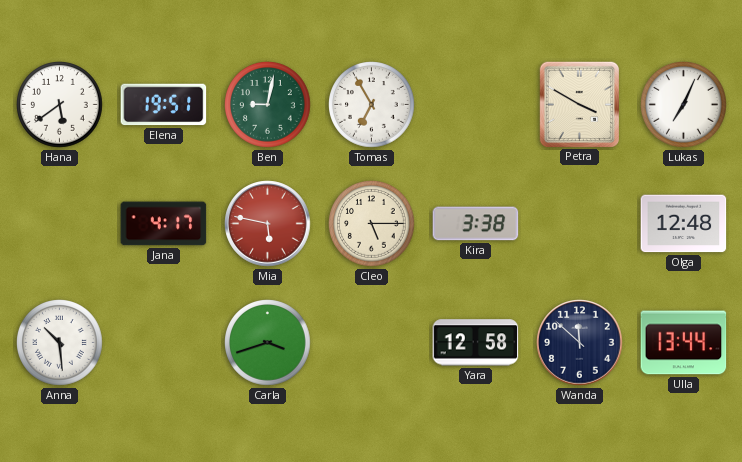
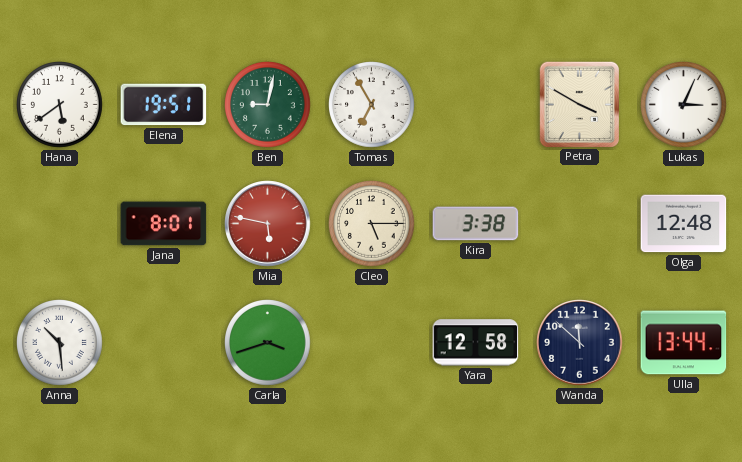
Lukas: 7:04 -> 3:04 (684, 105)
Jana: 4:17 -> 8:01 (164, 224)
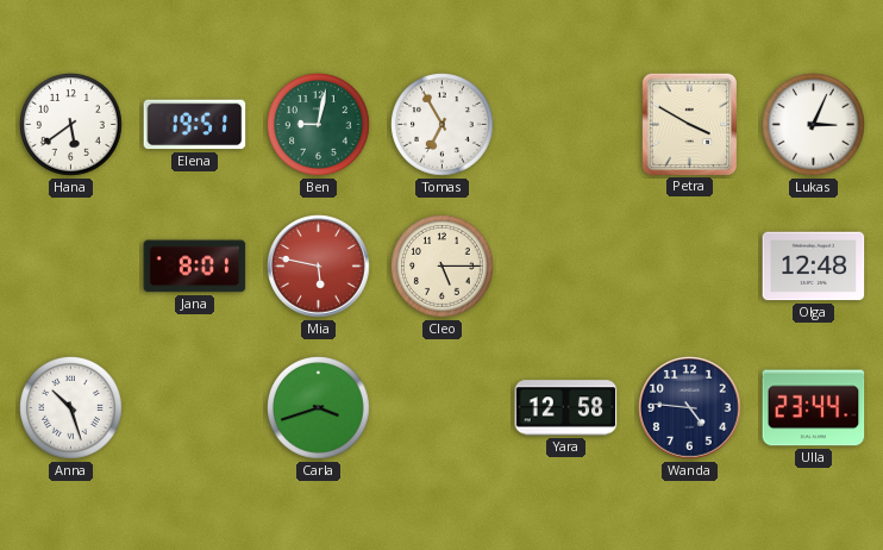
Kira: 3:38 -> none (476, 224)
Anna: 10:29 -> 10:27 (71, 408)
Wanda: 11:52 -> 4:46 (690, 408)
Ulla: 13:44 -> 23:44 (814, 408)
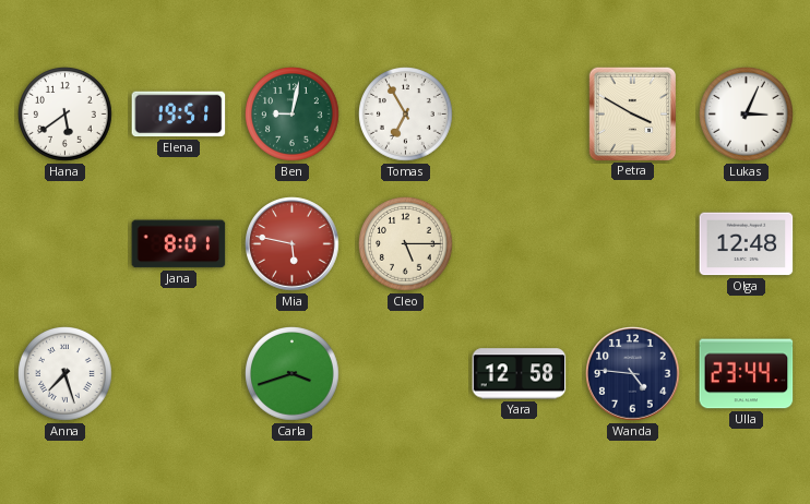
Anna: 10:27 -> 7:27 (65, 374)
